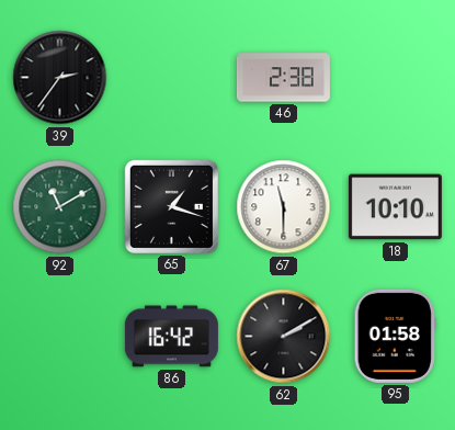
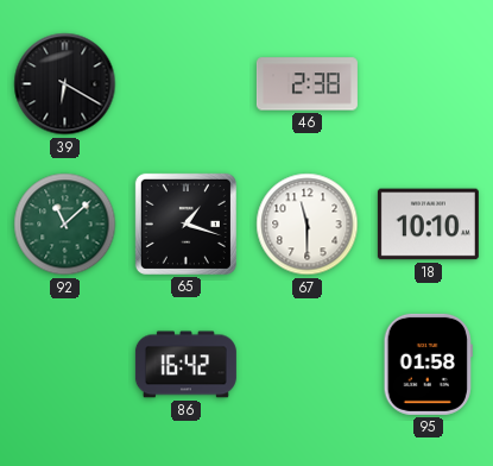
39: 2:36 -> 6:20 (65, 84)
92: 11:10 -> 11:08 (65, 225)
62: 2:10 -> none (284, 337)
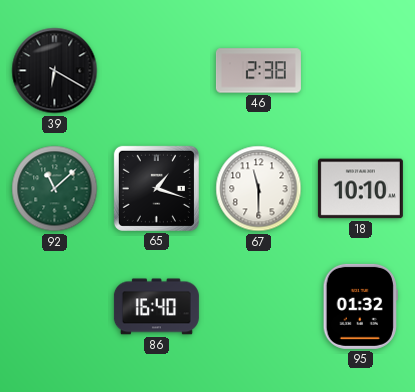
86: 16:42 -> 16:40 (156, 307)
95: 01:58 -> 01:32 (360, 306)
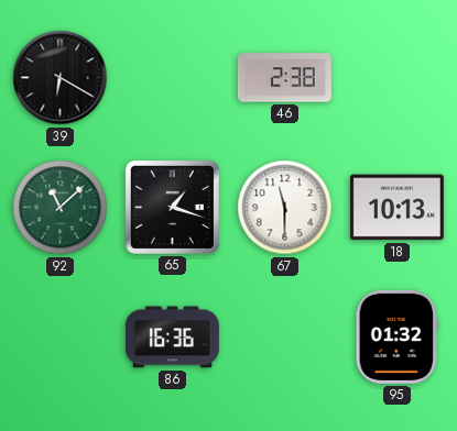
18: 10:10 -> 10:13 (396, 208)
86: 16:40 -> 16:36 (172, 338)
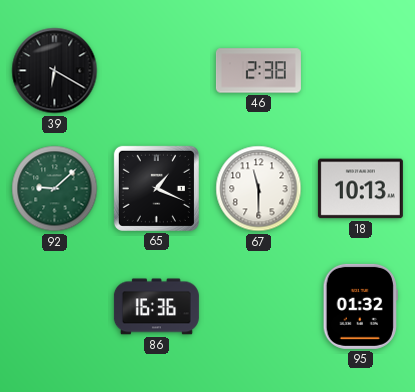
92: 11:08 -> 9:08 (55, 189)
65: 1:18 -> 1:19 (156, 188)
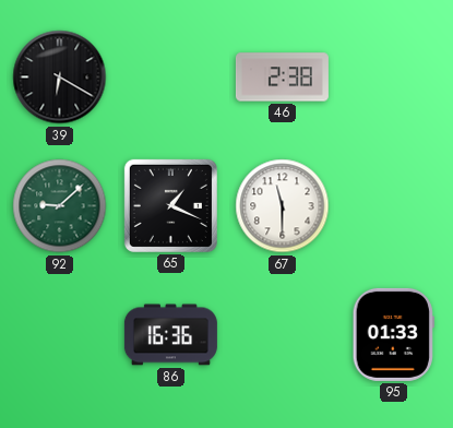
18: 10:13 -> none (360, 189)
95: 01:32 -> 01:33 (393, 334)
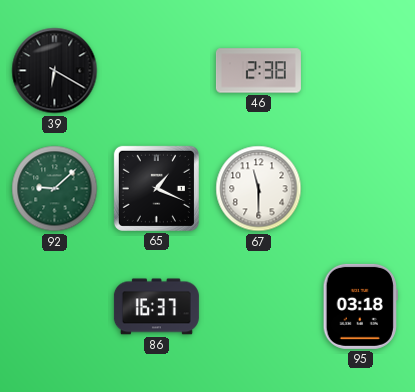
86: 16:36 -> 16:37 (156, 307)
95: 01:33 -> 03:18 (360, 306)
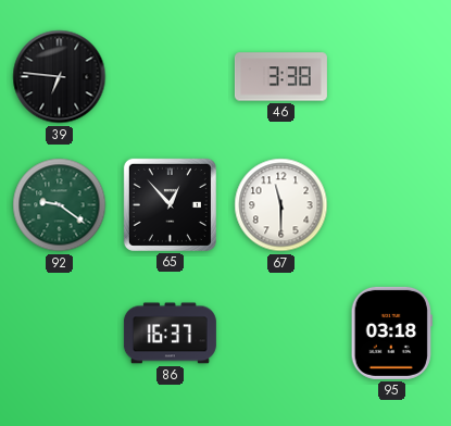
39: 6:20 -> 6:46 (60, 77)
46: 2:38 -> 3:38 (280, 77)
92: 9:08 -> 9:21 (60, 205)
65: 1:19 -> 12:53 (170, 204)
